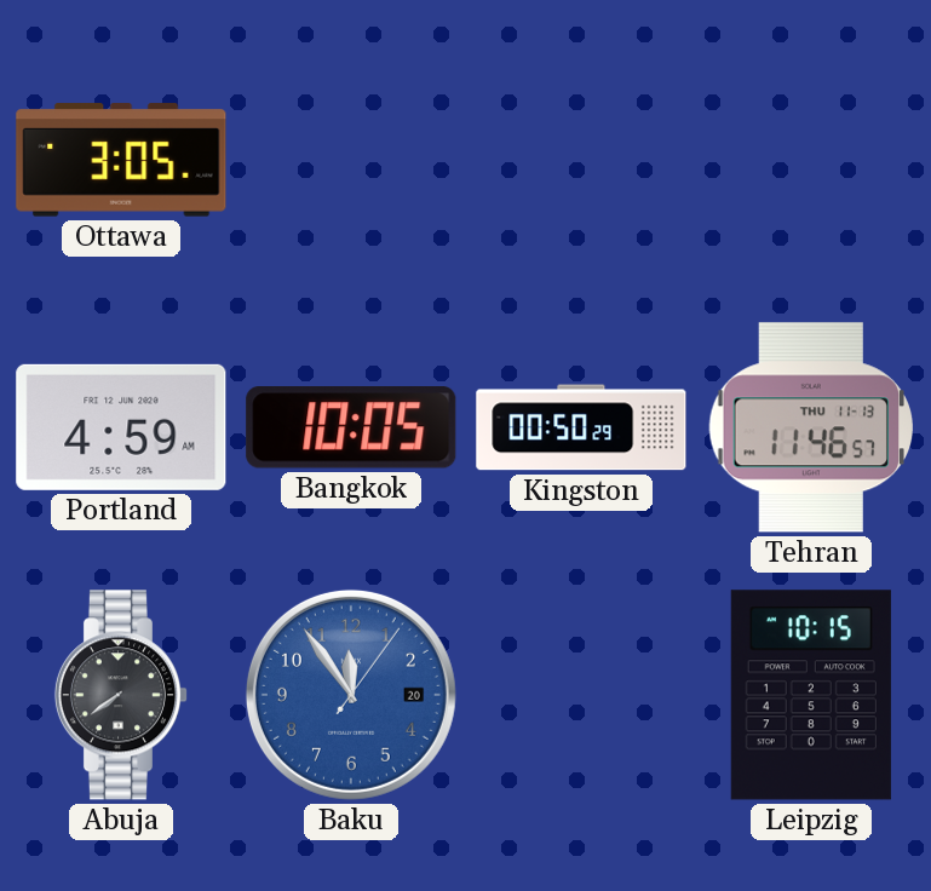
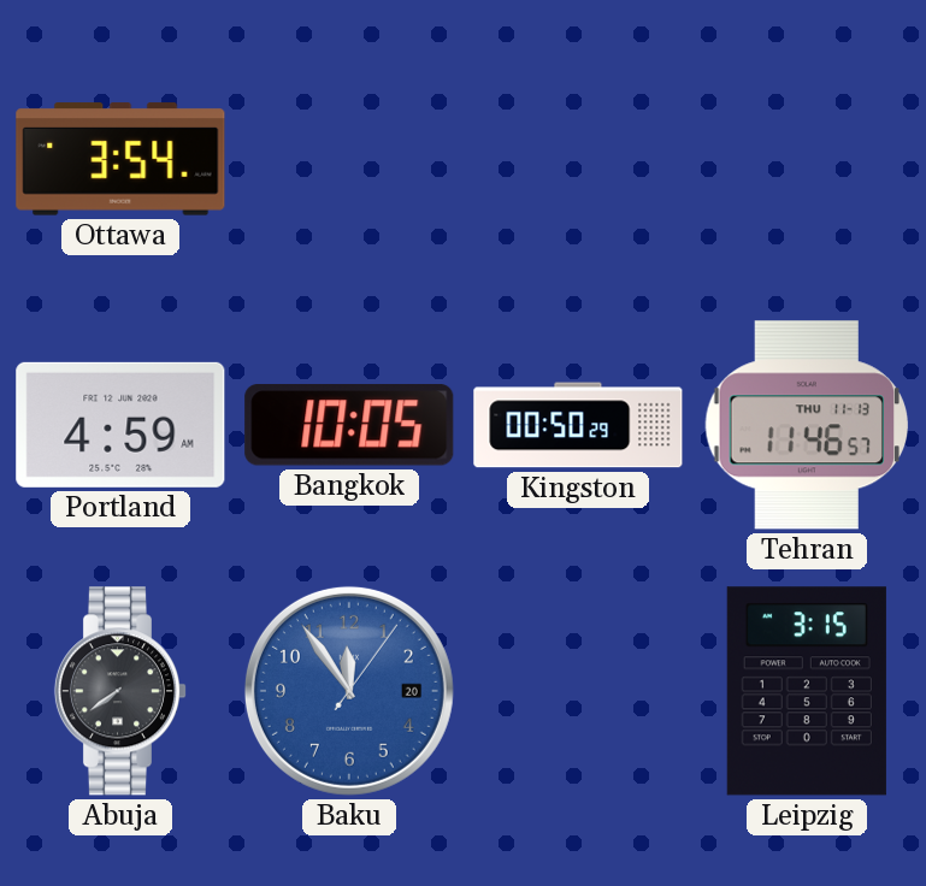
Ottawa: 3:05 -> 3:54 (120, 159)
Leipzig: 10:15 -> 3:15 (807, 691)
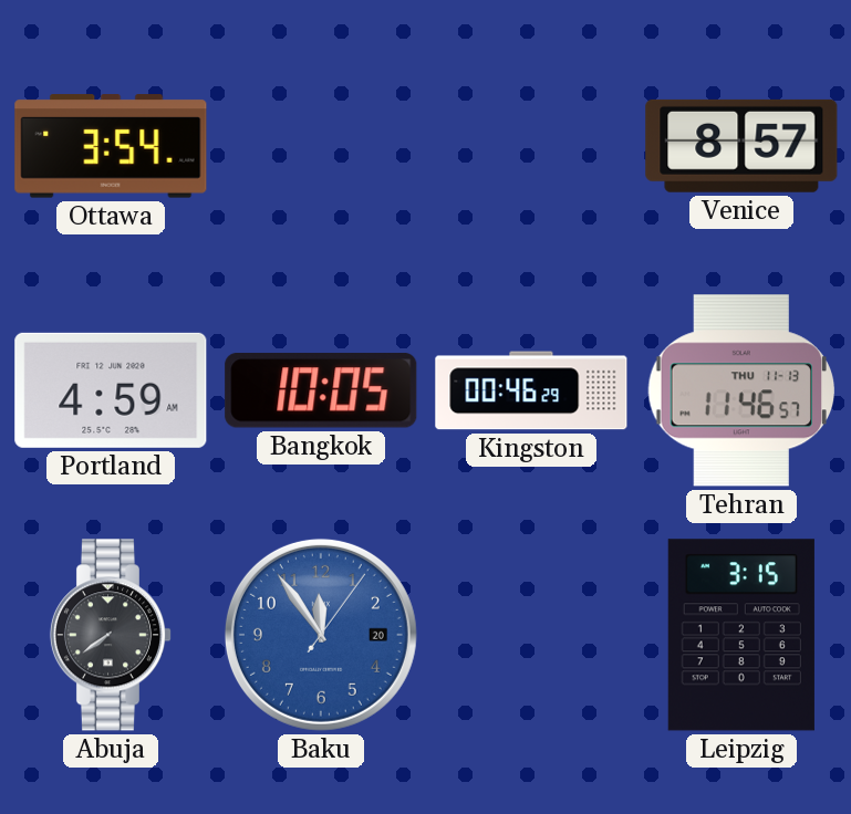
Venice: none -> 8:57 (741, 146)
Kingston: 00:50 -> 00:46 (531, 390)
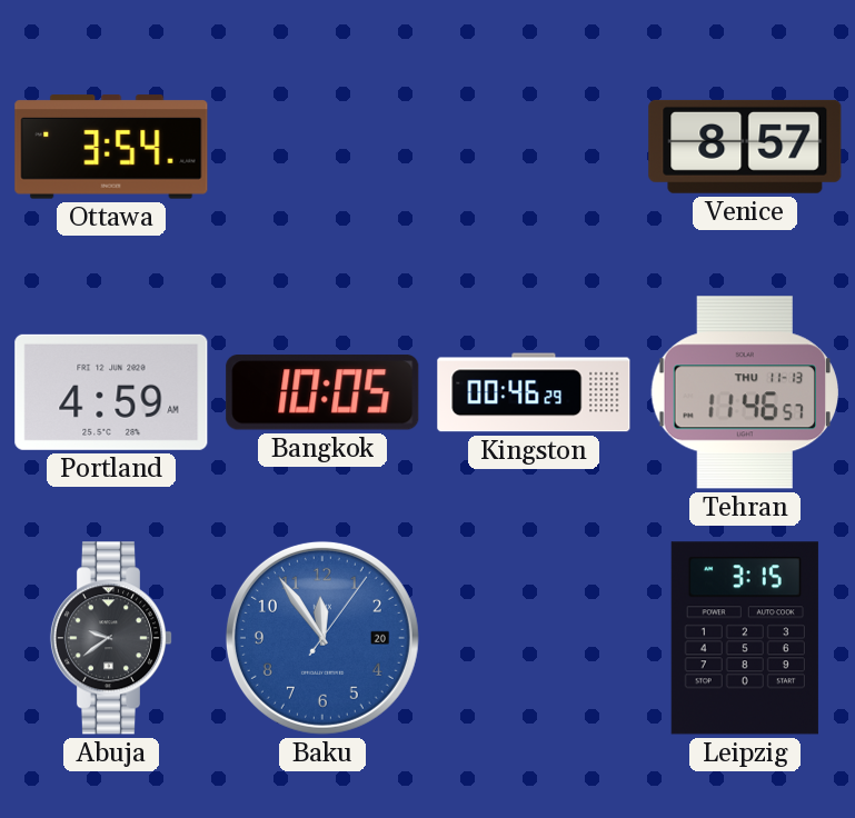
Abuja: 7:39 -> 9:39 (111, 638)
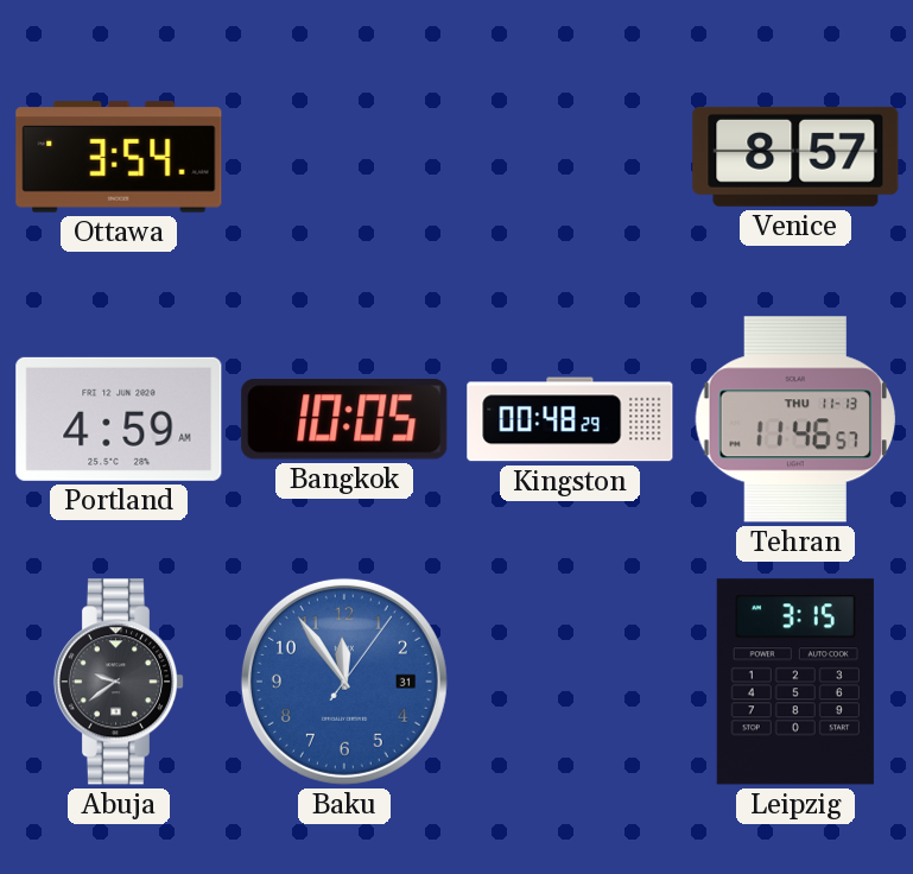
Kingston: 00:46 -> 00:48 (570, 419)
Baku date: 20 -> 31 (344, 682)
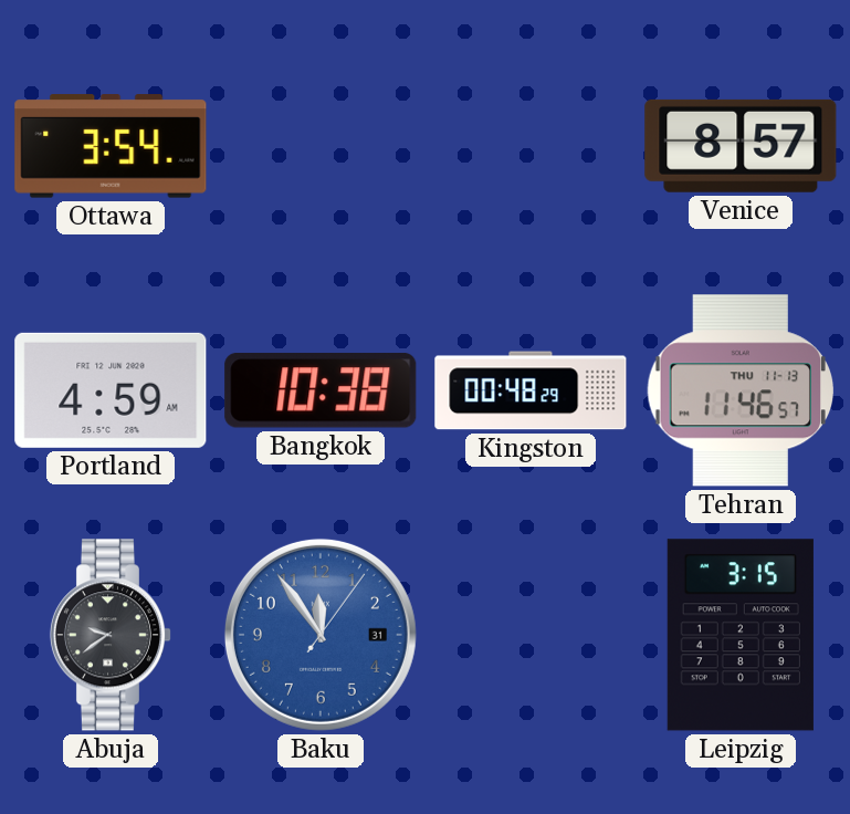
Bangkok: 10:05 -> 10:38 (321, 390)
